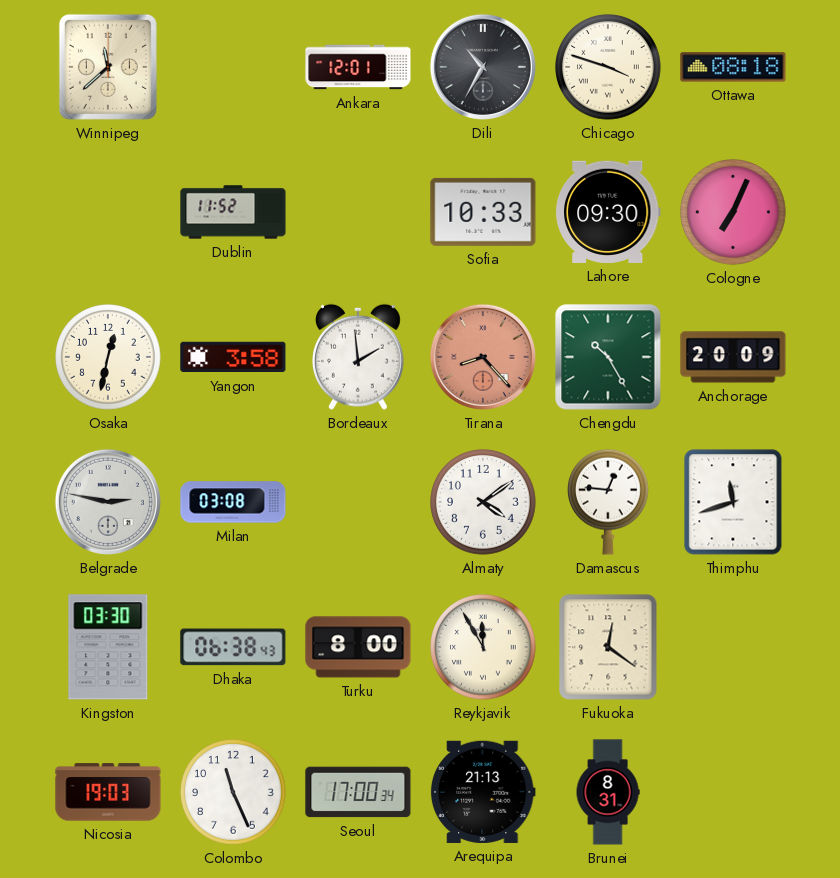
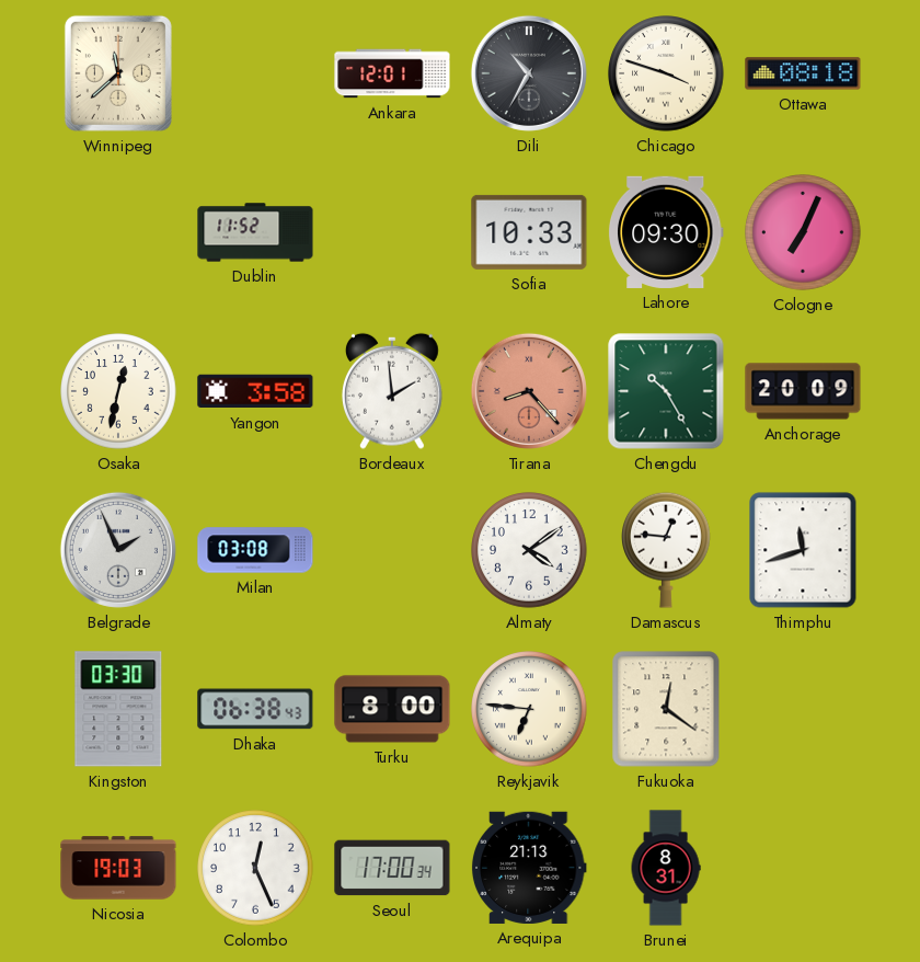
Belgrade: 2:47 -> 1:56 (118, 550)
Reykjavik: 11:55 -> 6:46 (529, 709)
Colombo: 11:26 -> 12:26 (255, 868)
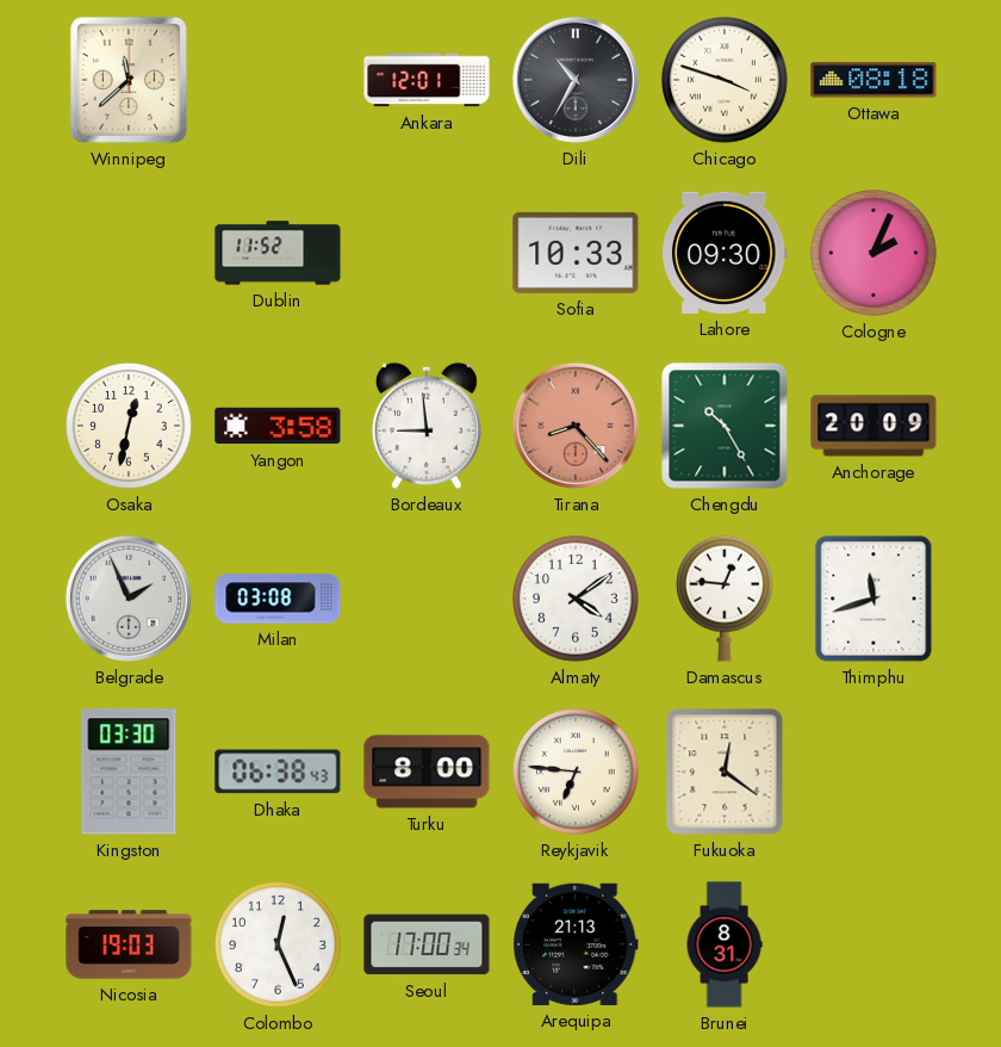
Cologne: 7:04 -> 2:04 (873, 253)
Bordeaux: 1:59 -> 8:59 (427, 426)
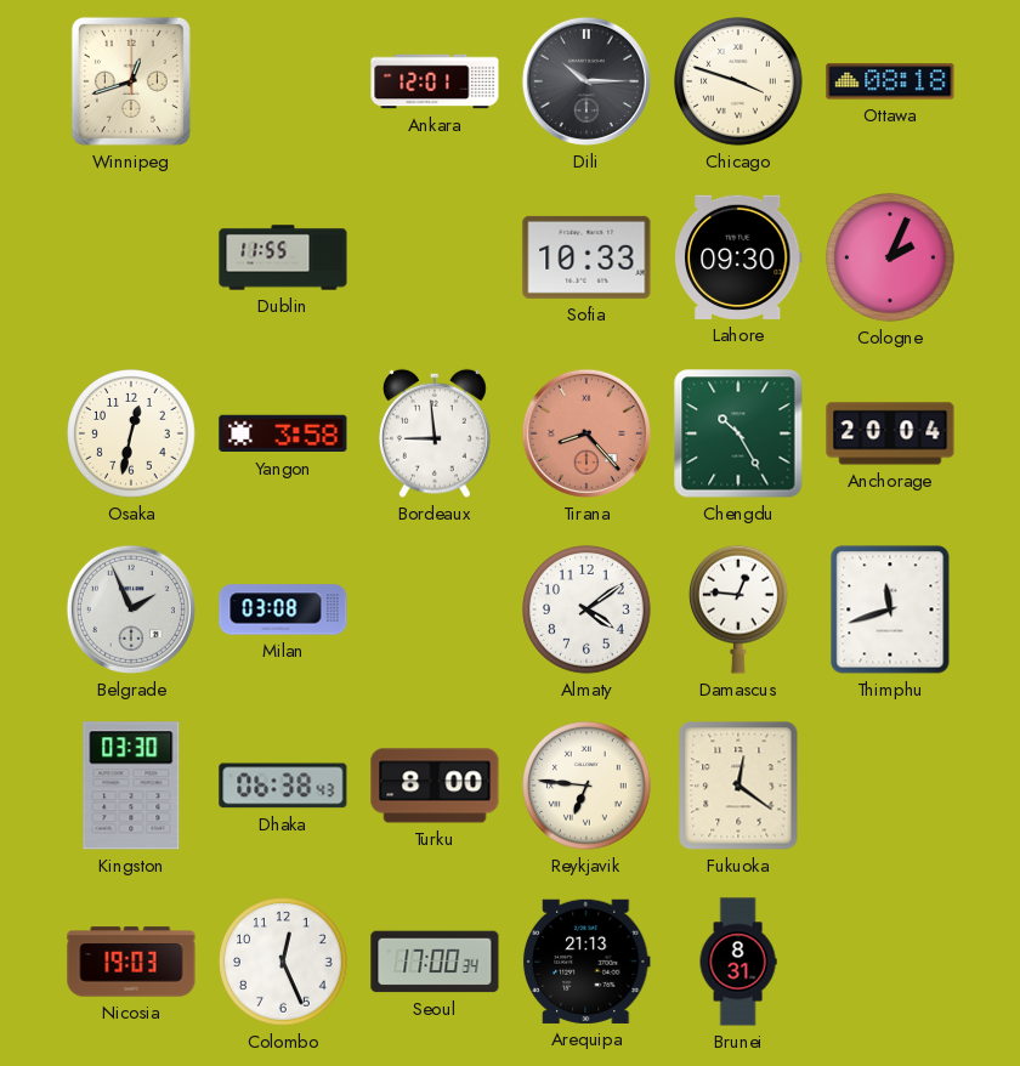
Winnipeg: 11:38 -> 12:42 (131, 81)
Dili: 10:35 -> 10:15 (586, 81)
Dublin: 11:52 -> 11:55 (283, 257)
Anchorage: 20:09 -> 20:04 (890, 433)
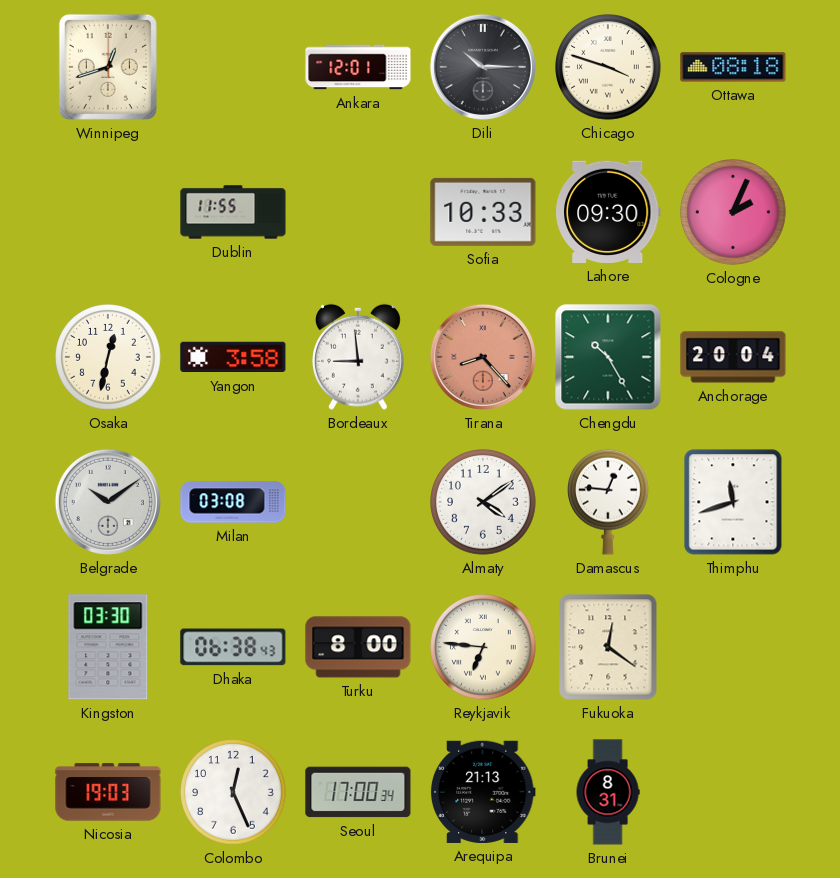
Belgrade: 1:56 -> 10:09 (108, 502)
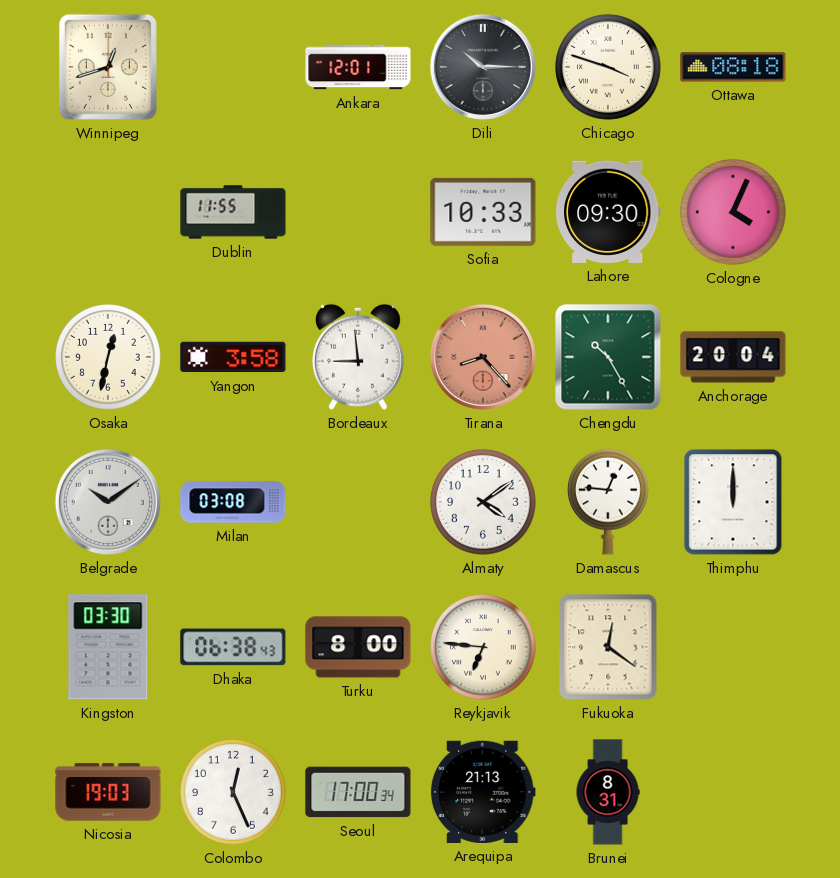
Cologne: 2:04 -> 4:04 (733, 212)
Thimphu: 11:42 -> 12:00 (733, 502)
